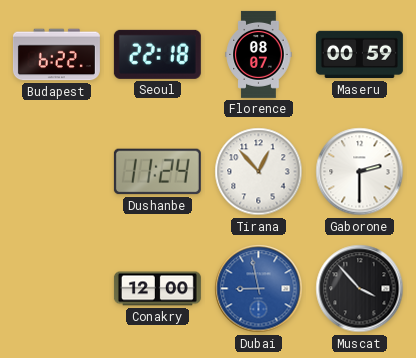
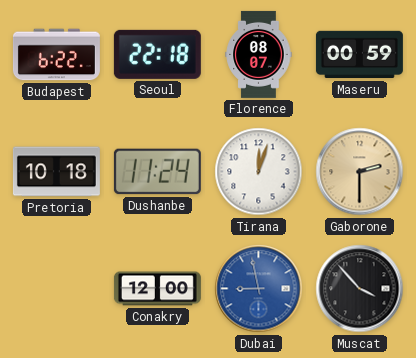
Pretoria: none -> 10:18 (56, 172)
Tirana: 12:53 -> 12:03 (259, 172)
Gaborone dial: white -> champagne (360, 172)
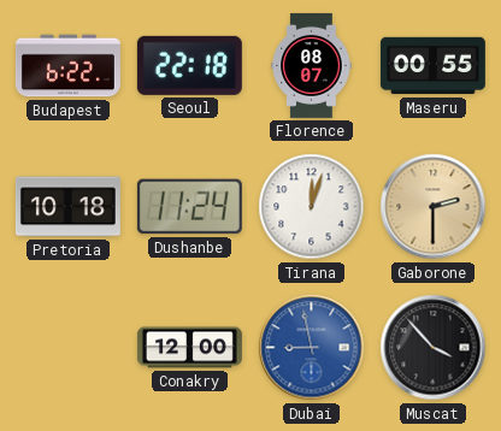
Maseru: 00:59 -> 00:55 (432, 66)
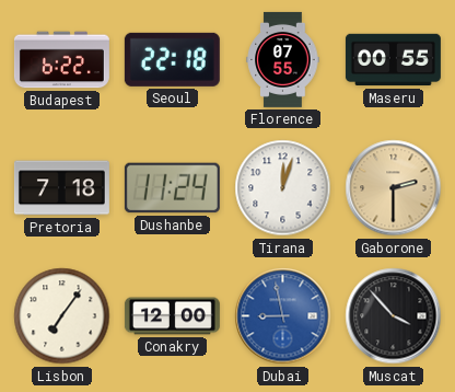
Florence: 08:07 -> 07:55 (283, 59)
Pretoria: 10:18 -> 7:18 (61, 188)
Lisbon: none -> 7:06 (62, 316)
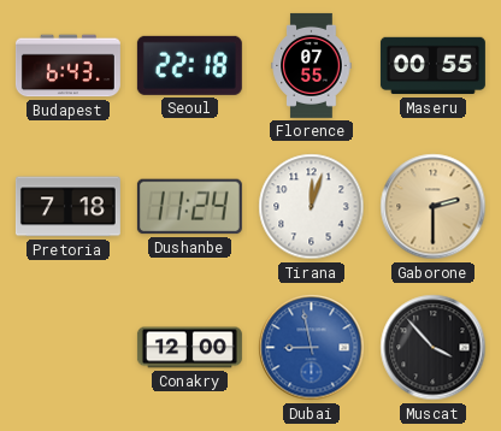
Budapest: 6:22 -> 6:43 (67, 66)
Lisbon: 7:06 -> none (62, 316)
